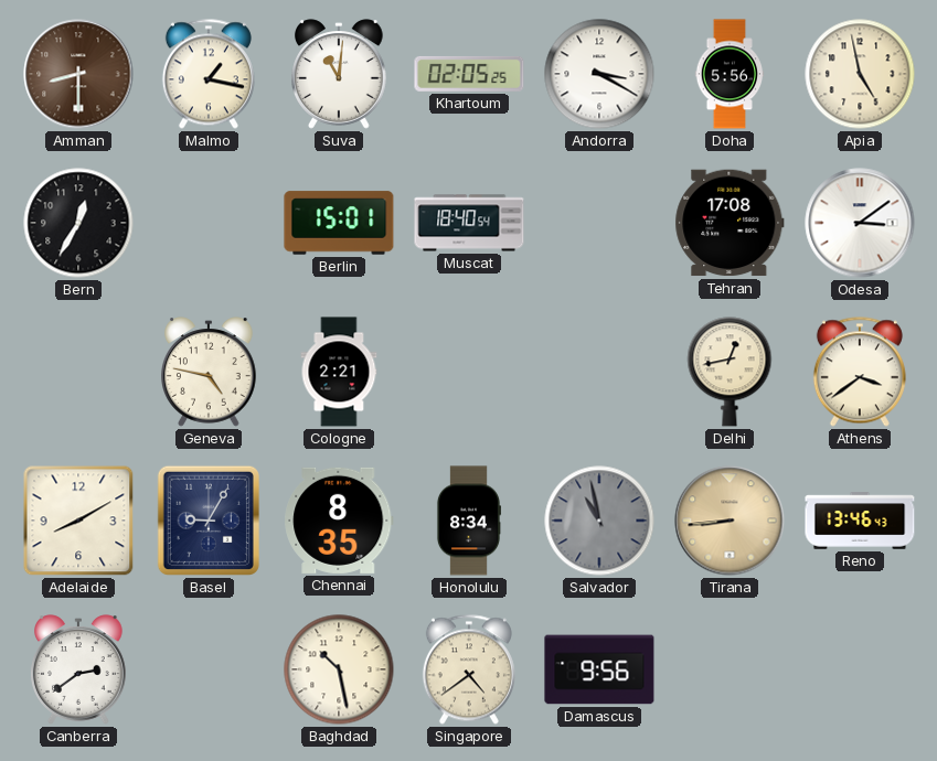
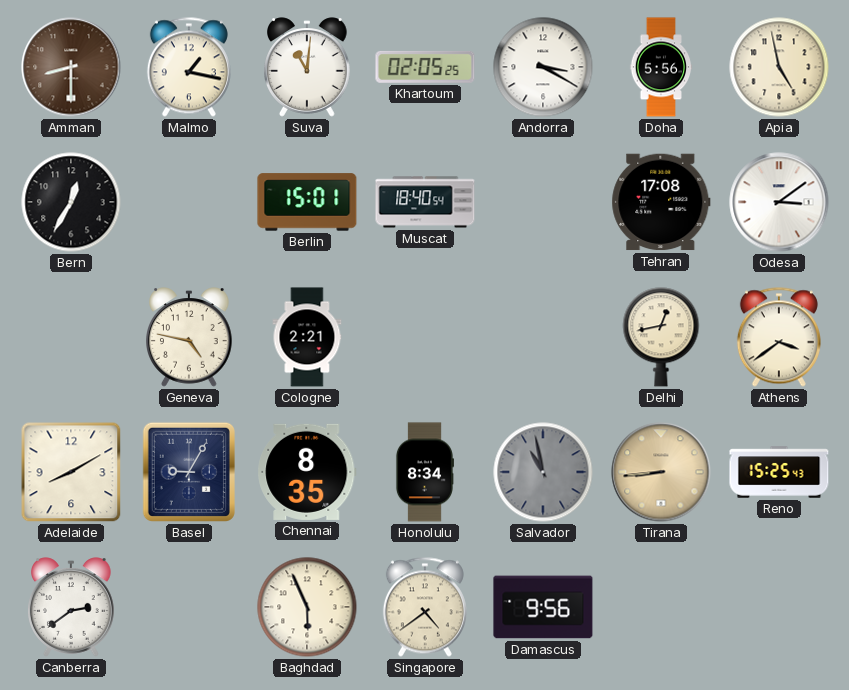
Reno: 13:46 -> 15:25 (779, 472)
Baghdad: 10:28 -> 5:56 (307, 607)
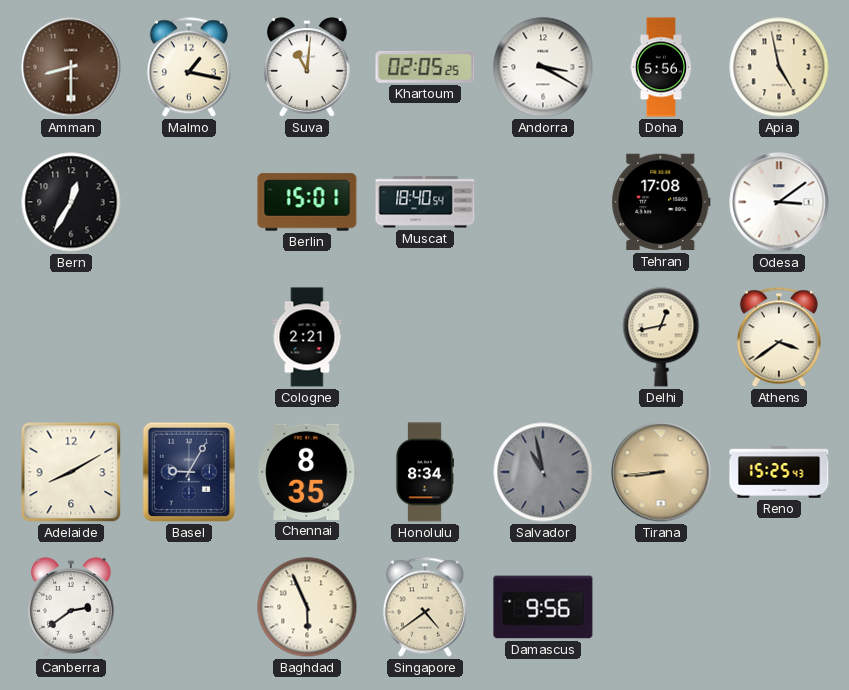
Geneva: 4:47 -> none (190, 337)
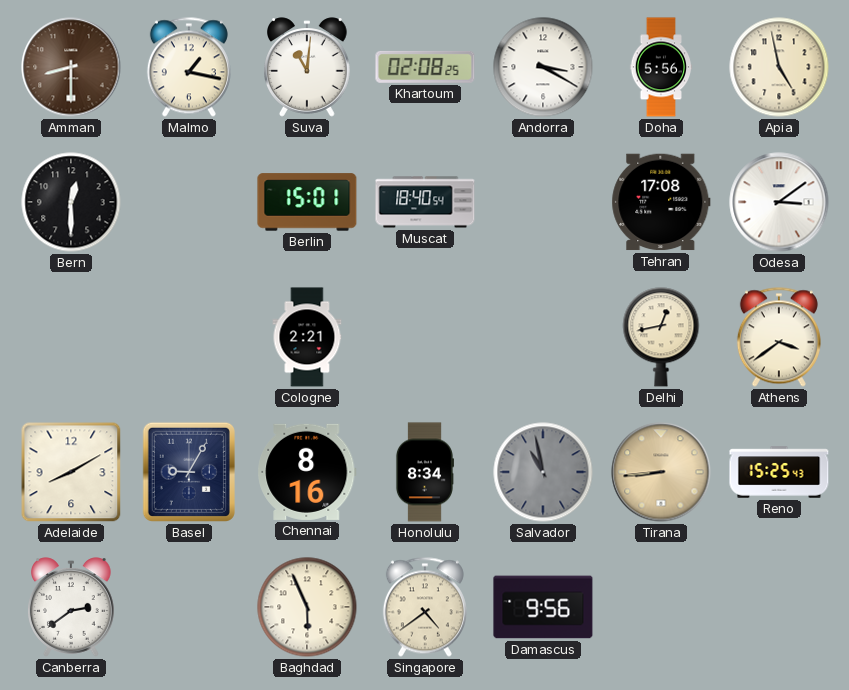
Khartoum: 02:05 -> 02:08 (425, 67)
Bern: 12:35 -> 12:30 (71, 202)
Chennai: 8:35 -> 8:16 (307, 472)
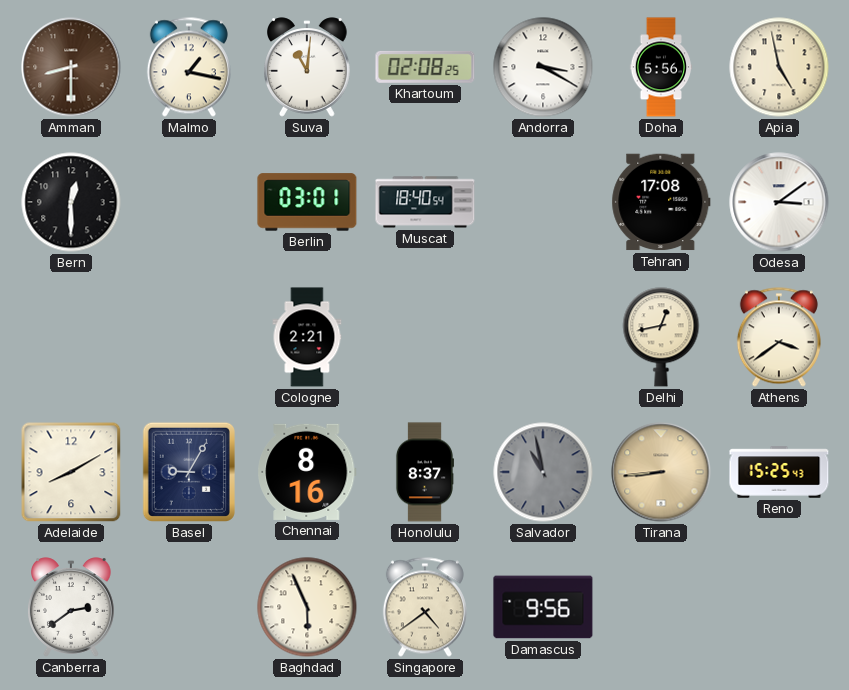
Berlin: 15:01 -> 03:01 (307, 202)
Honolulu: 8:34 -> 8:37 (424, 472)
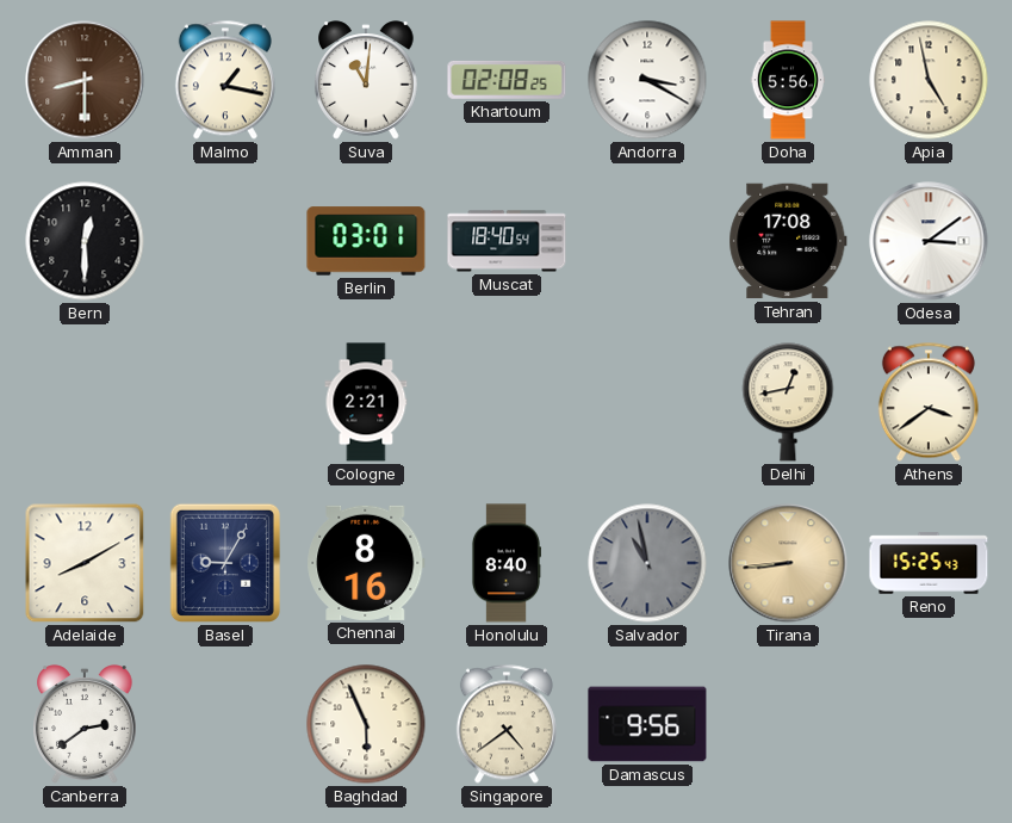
Honolulu: 8:37 -> 8:40 (505, 563)
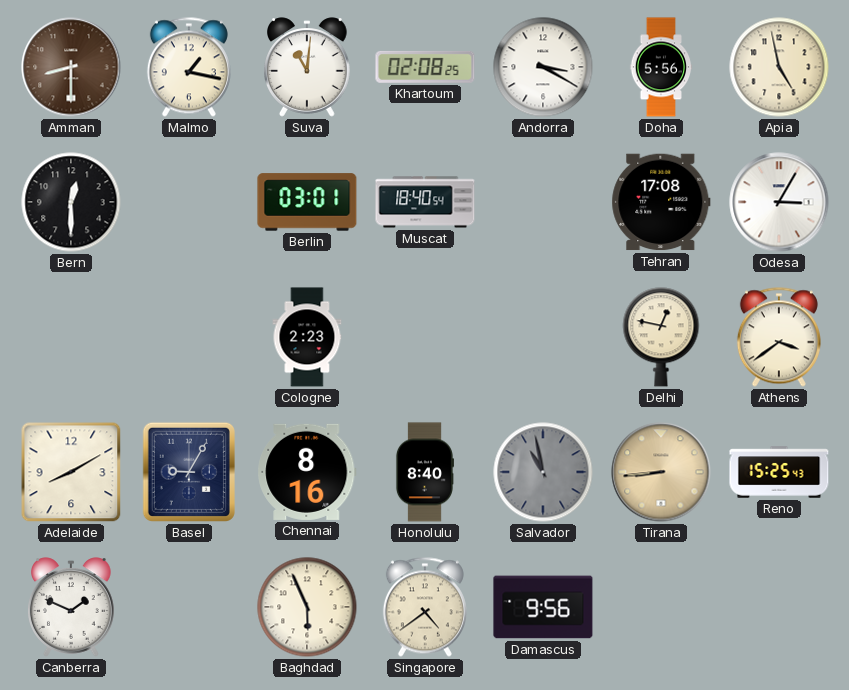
Odesa: 3:09 -> 3:05 (779, 202)
Cologne: 2:21 -> 2:23 (307, 337)
Delhi: 12:43 -> 12:47 (661, 337)
Canberra: 2:39 -> 1:49 (72, 607)
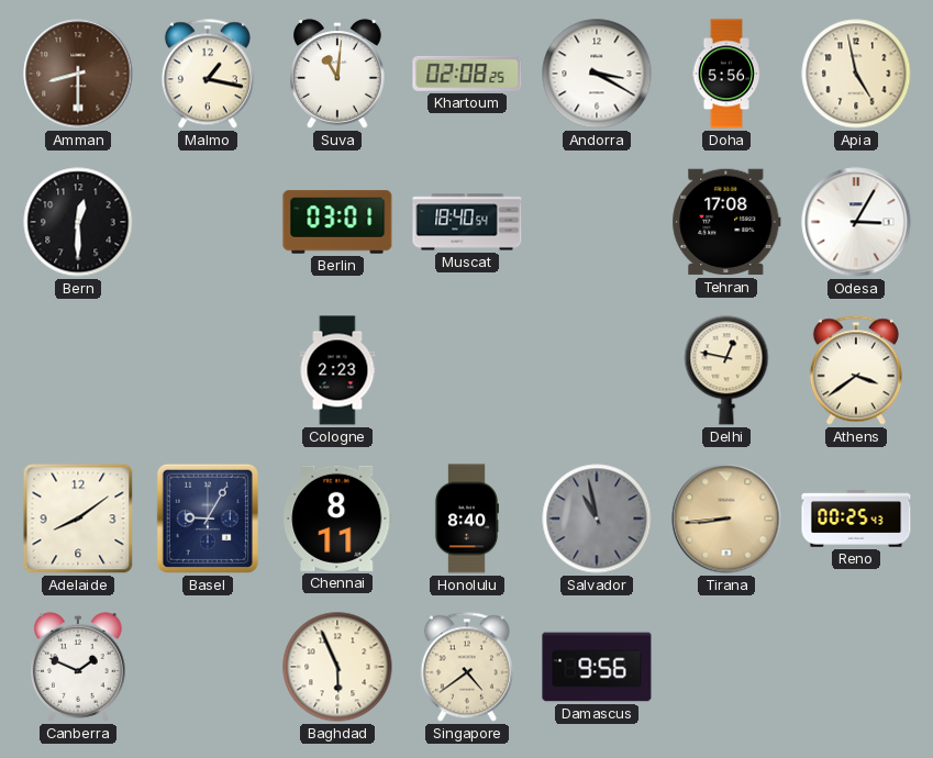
Adelaide: 8:10 -> 8:09 (78, 519)
Chennai: 8:16 -> 8:11 (337, 519)
Reno: 15:25 -> 00:25 (856, 519)
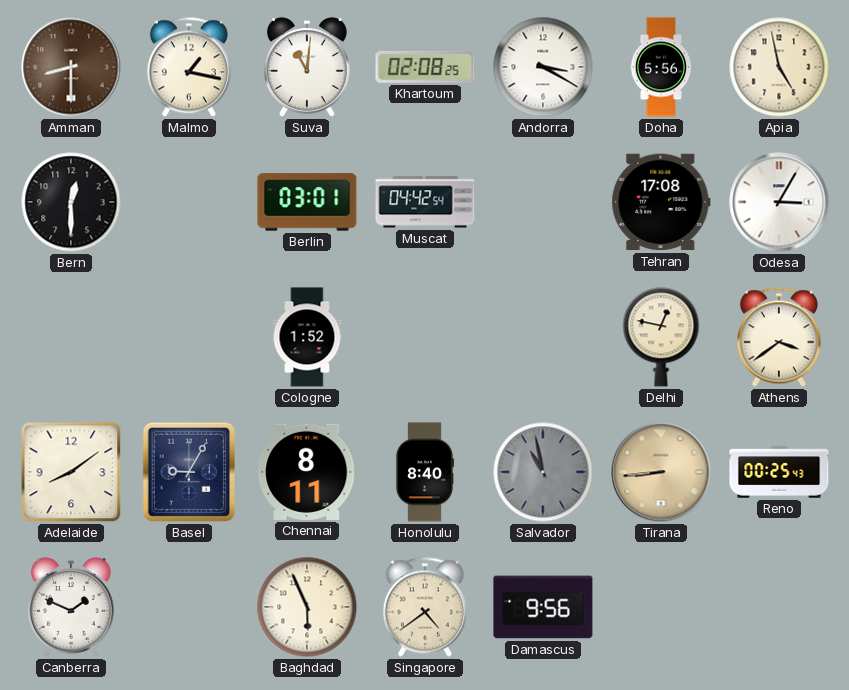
Muscat: 18:40 -> 04:42 (425, 202)
Cologne: 2:23 -> 1:52 (307, 337)
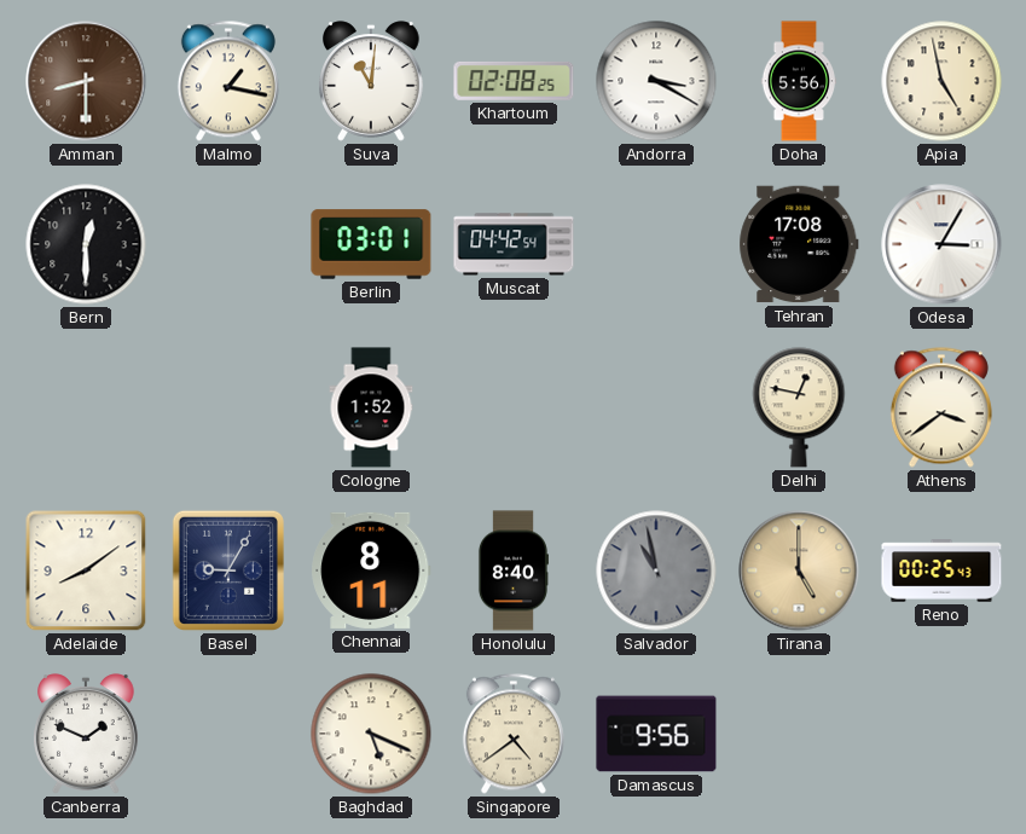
Tirana: 8:44 -> 5:00 (799, 571)
Baghdad: 5:56 -> 5:19 (371, 734)
